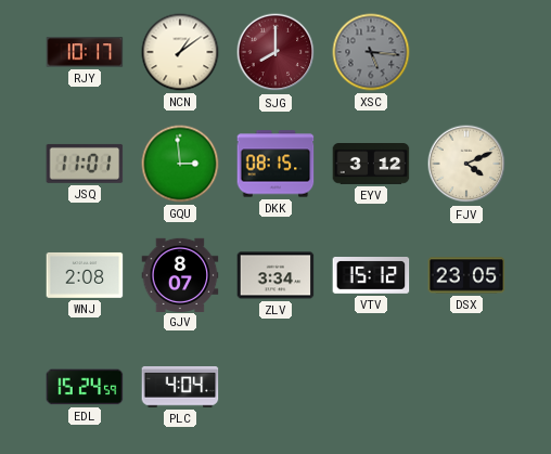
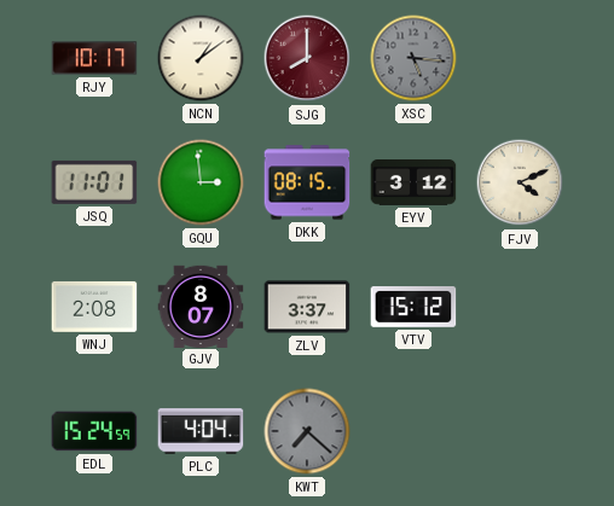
ZLV: 3:34 -> 3:37 (307, 307)
DSX: 23:05 -> none (466, 275)
KWT: none -> 7:22 (307, 431)
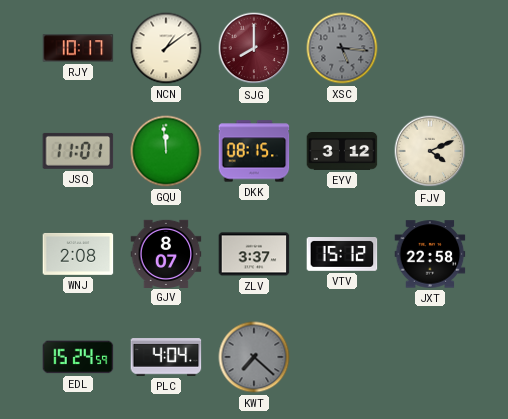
GQU: 2:59 -> 11:59 (166, 151)
JXT: none -> 22:58 (430, 254)
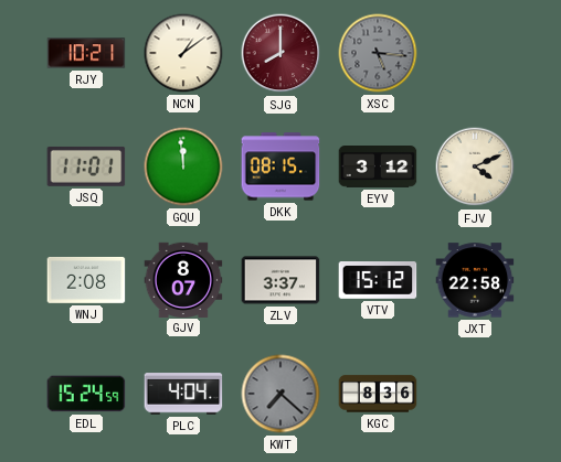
RJY: 10:17 -> 10:21 (86, 53)
KGC: none -> 8:36 (378, 394)
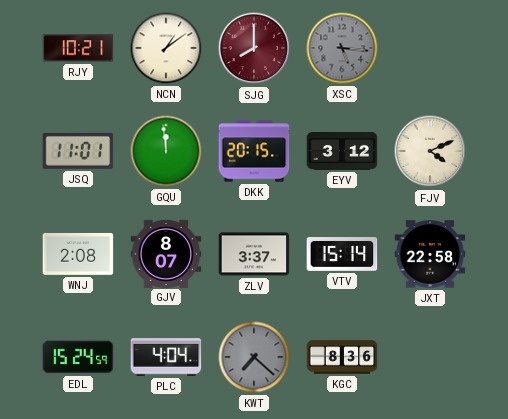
DKK: 08:15 -> 20:15 (254, 151)
VTV: 15:12 -> 15:14 (342, 254)
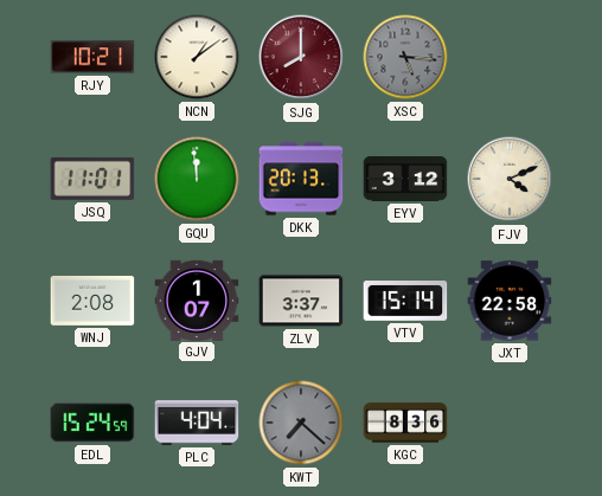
DKK: 20:15 -> 20:13 (301, 179)
GJV: 8:07 -> 1:07 (197, 299)
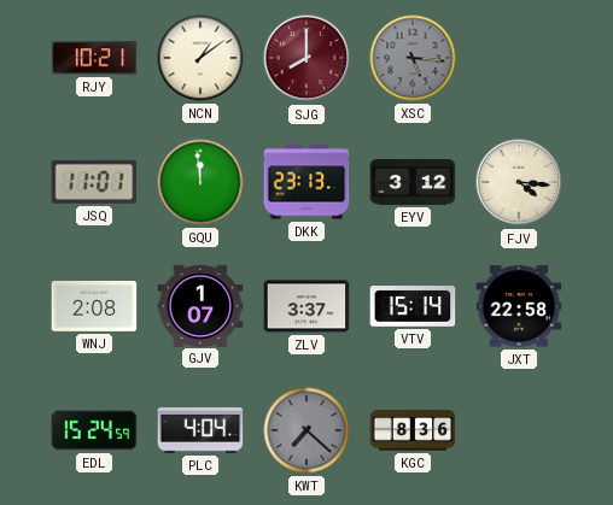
DKK: 20:13 -> 23:13 (306, 182)
FJV: 4:11 -> 4:16 (519, 182)
